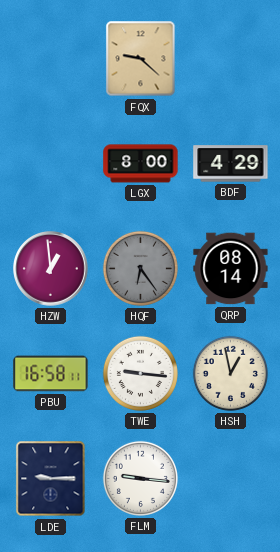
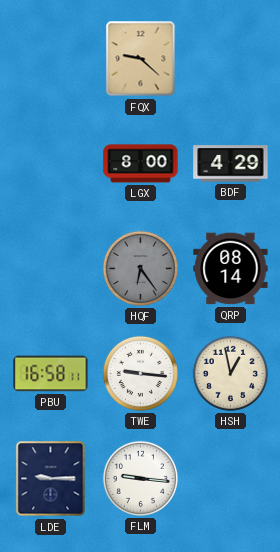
HZW: 12:59 -> none (51, 269)
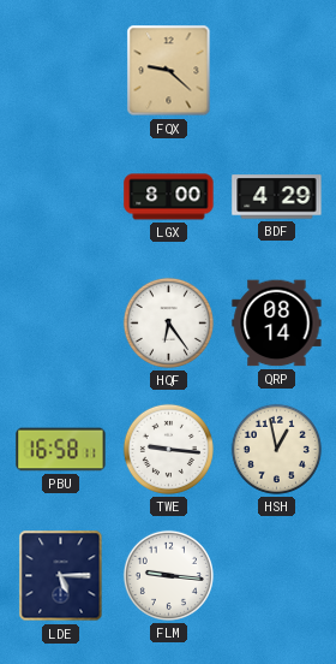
HQF dial: grey -> white (168, 322)
LDE: 9:15 -> 5:15 (61, 576)
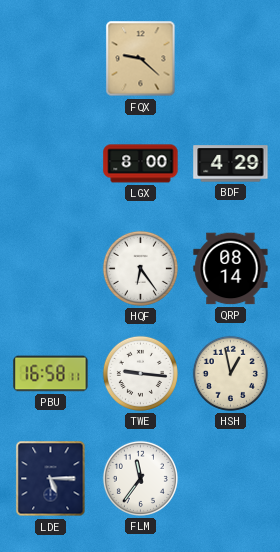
FLM: 9:16 -> 11:36 (140, 478)
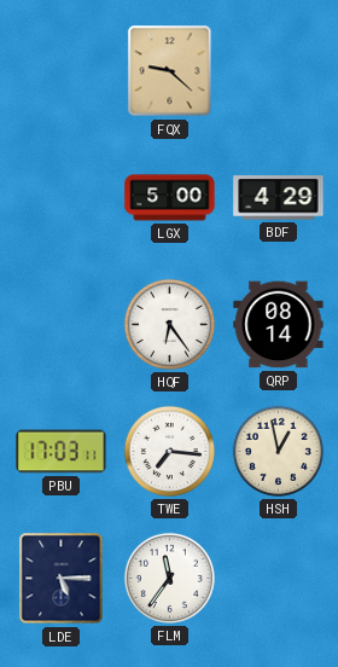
LGX: 8:00 -> 5:00 (170, 198)
PBU: 16:58 -> 17:03 (62, 452)
TWE: 9:16 -> 7:16 (169, 451)
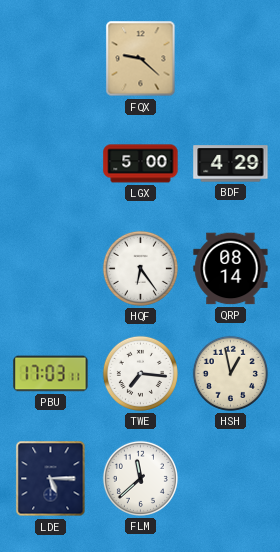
FLM: 11:36 -> 11:38 (140, 478)
